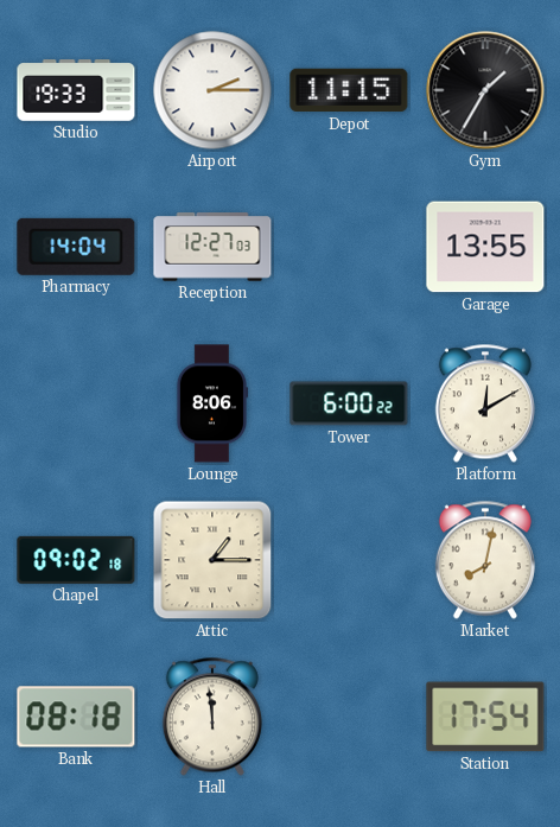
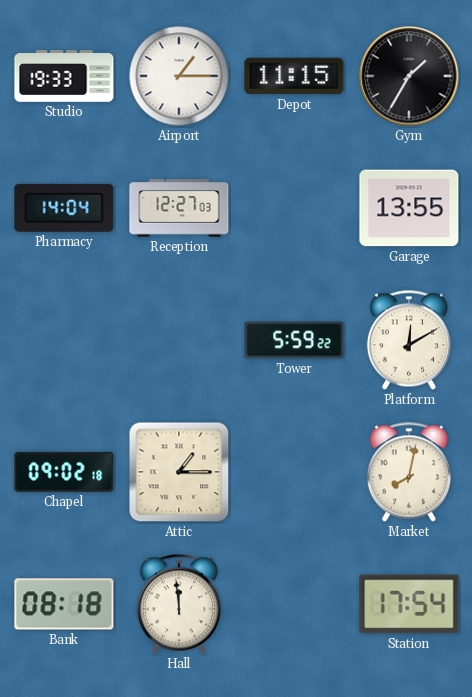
Airport: 2:15 -> 1:15 (179, 76)
Lounge: 8:06 -> none (212, 403)
Tower: 6:00 -> 5:59 (294, 340)
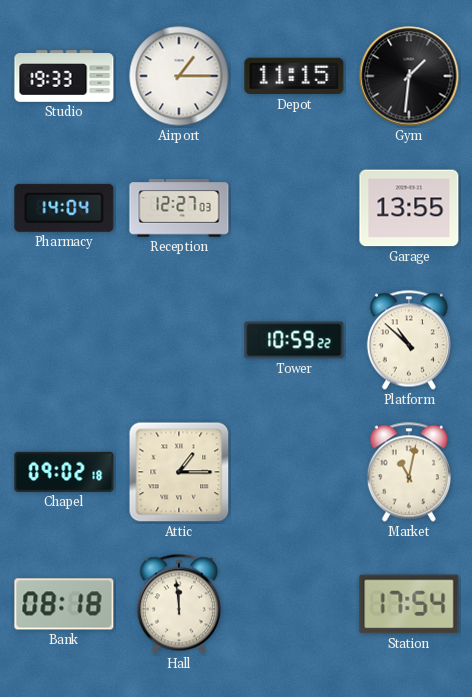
Gym: 1:35 -> 1:31 (409, 76)
Tower: 5:59 -> 10:59 (294, 340)
Platform: 12:10 -> 10:52 (409, 340)
Market: 8:02 -> 11:02 (409, 472)
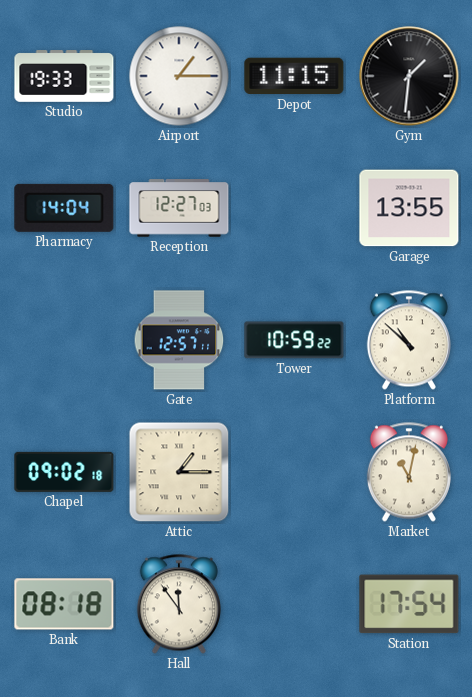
Gate: none -> 12:57 (179, 340)
Hall: 11:59 -> 11:54 (179, 604)
